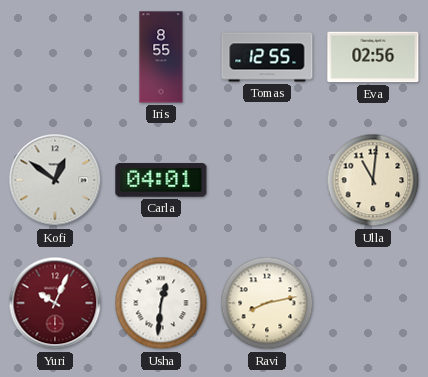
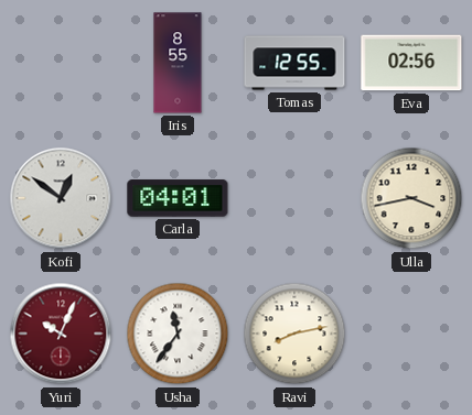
Ulla: 11:01 -> 3:43 (411, 198)
Usha: 12:31 -> 11:36 (178, 334)
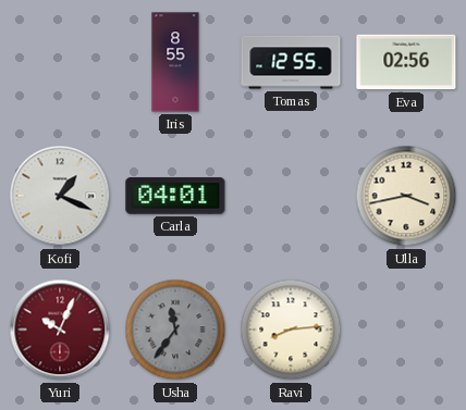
Kofi: 12:51 -> 1:19 (60, 196)
Usha dial: white -> grey (175, 330)
Ravi: 8:13 -> 8:14 (291, 330)
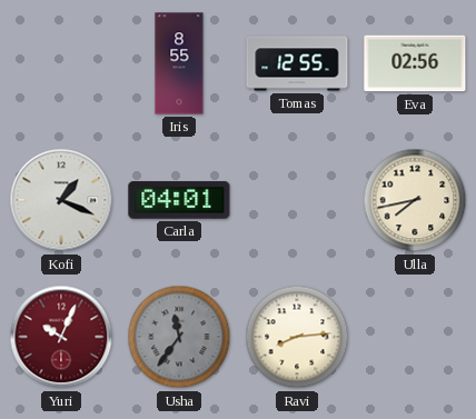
Ulla: 3:43 -> 7:43 (415, 200)
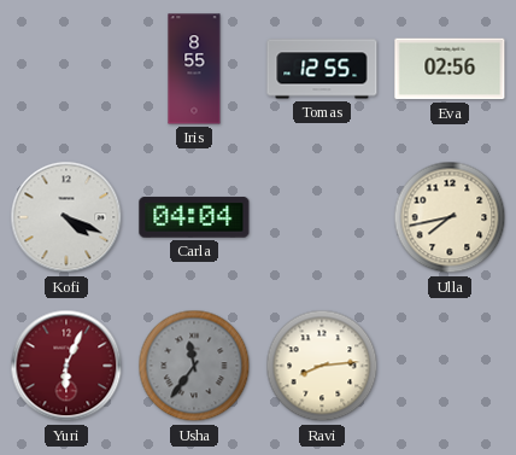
Kofi: 1:19 -> 4:19 (66, 217)
Carla: 04:01 -> 04:04 (194, 217)
Yuri: 10:04 -> 6:04 (66, 366)
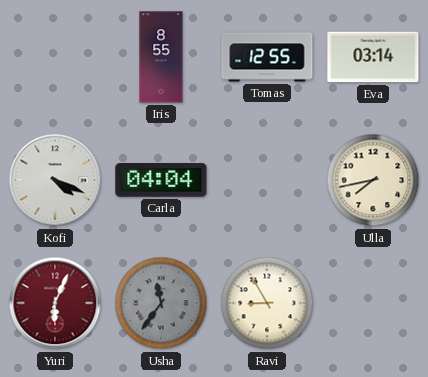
Eva: 02:56 -> 03:14 (373, 57)
Ravi: 8:14 -> 8:55 (267, 303)
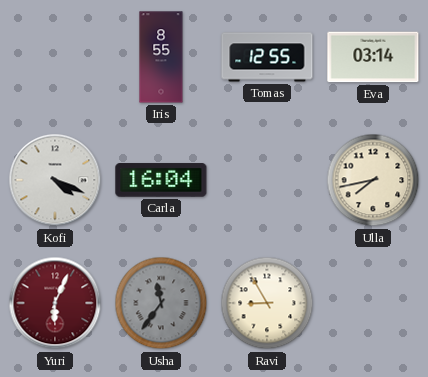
Carla: 04:04 -> 16:04 (161, 180)
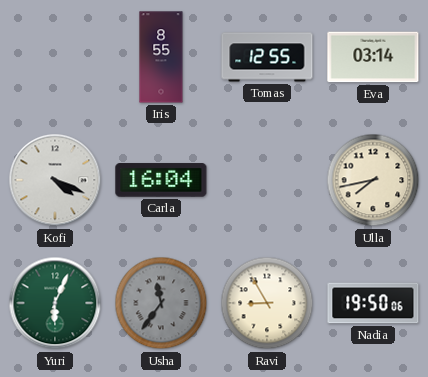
Yuri dial: burgundy -> green (55, 303)
Nadia: none -> 19:50 (373, 303)
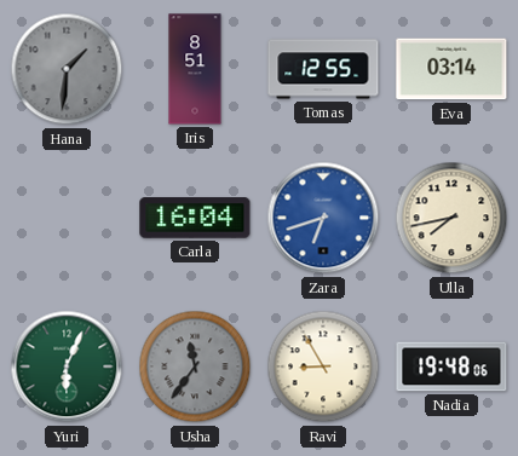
Hana: none -> 1:31 (67, 69)
Iris: 8:55 -> 8:51 (195, 69)
Kofi: 4:19 -> none (55, 180)
Zara: none -> 6:42 (323, 218)
Nadia: 19:50 -> 19:48 (451, 366)
